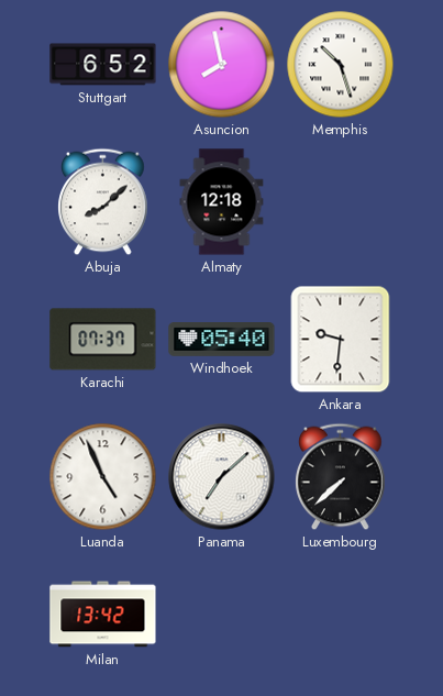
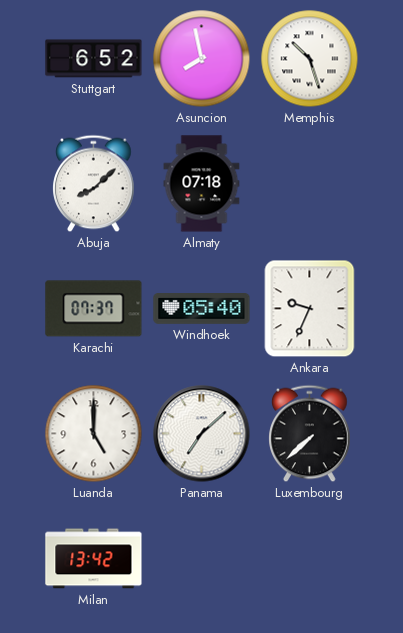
Almaty: 12:18 -> 07:18 (202, 184)
Ankara: 9:31 -> 9:34 (310, 309)
Luanda: 4:56 -> 5:00 (94, 434)
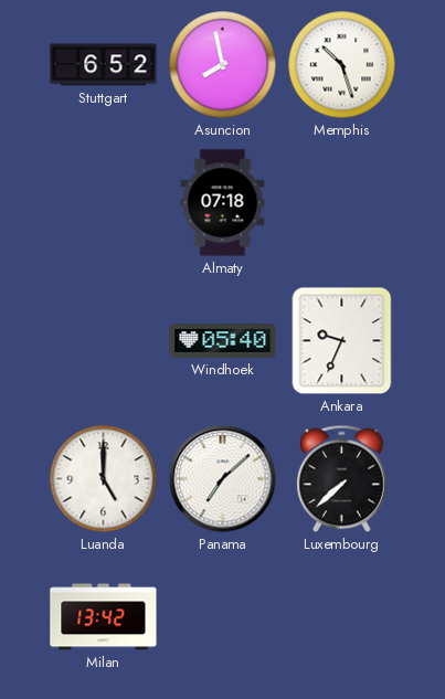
Abuja: 8:08 -> none (94, 184)
Karachi: 07:37 -> none (94, 309)
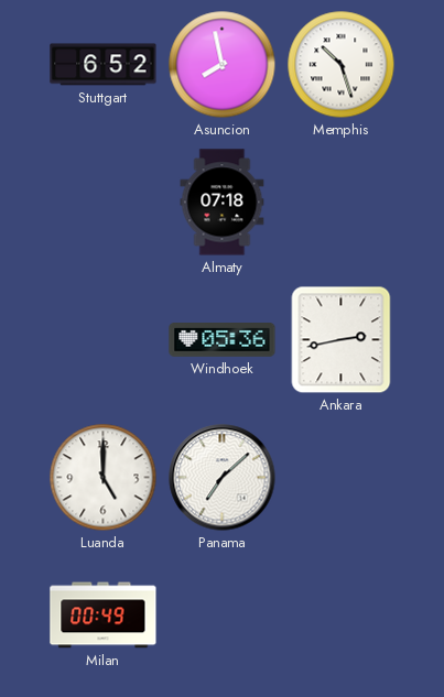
Windhoek: 05:40 -> 05:36 (223, 340)
Ankara: 9:34 -> 2:43 (342, 340)
Luxembourg: 7:38 -> none (342, 479)
Milan: 13:42 -> 00:49 (104, 616)
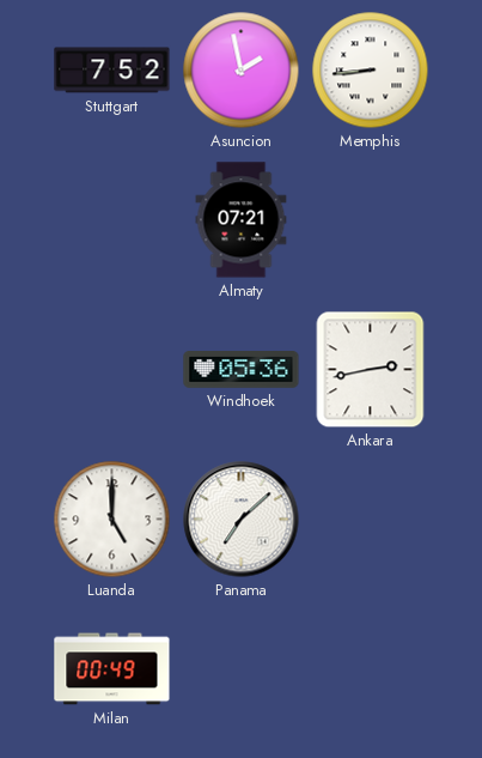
Stuttgart: 6:52 -> 7:52 (112, 71)
Asuncion: 7:58 -> 1:58 (242, 71)
Memphis: 10:27 -> 8:44 (371, 71)
Almaty: 07:18 -> 07:21 (242, 220)
